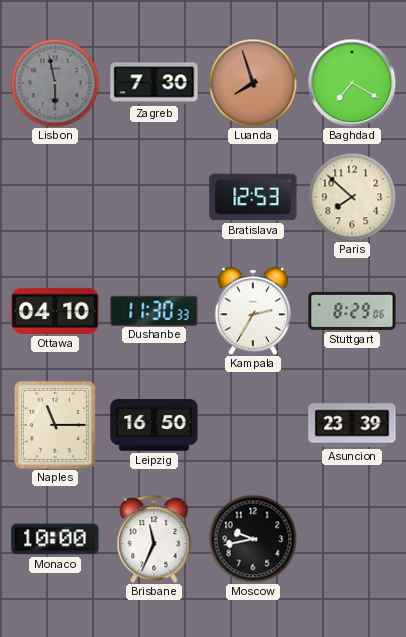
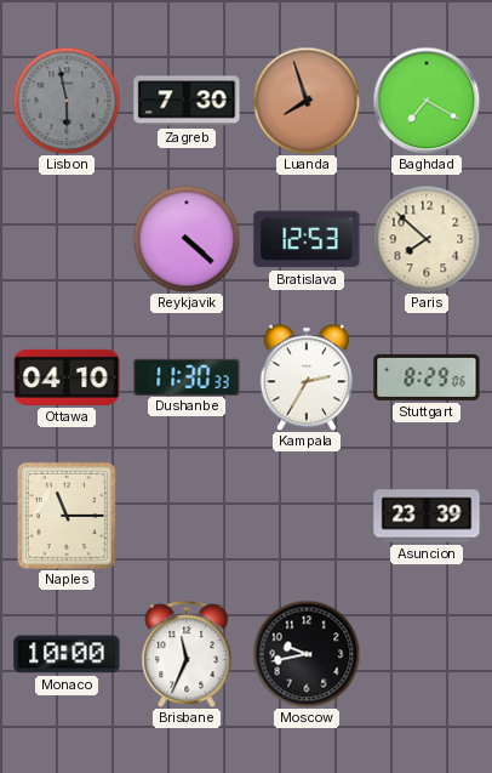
Reykjavik: none -> 4:22 (187, 239)
Leipzig: 16:50 -> none (154, 425)
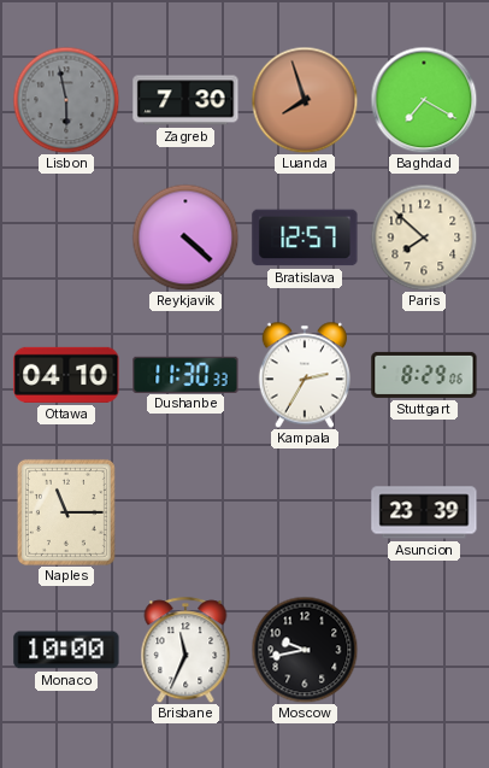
Bratislava: 12:53 -> 12:57 (305, 238)
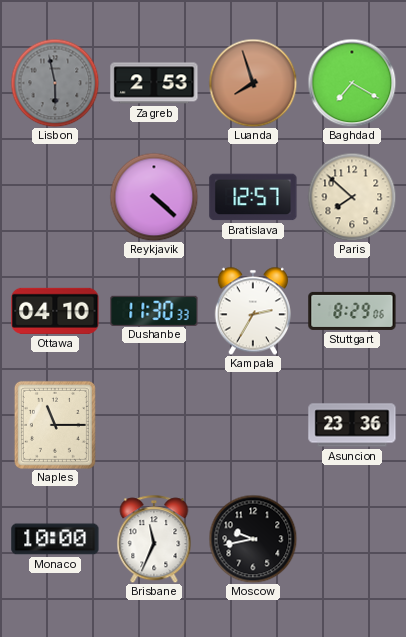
Zagreb: 7:30 -> 2:53 (154, 83)
Asuncion: 23:39 -> 23:36 (352, 425)
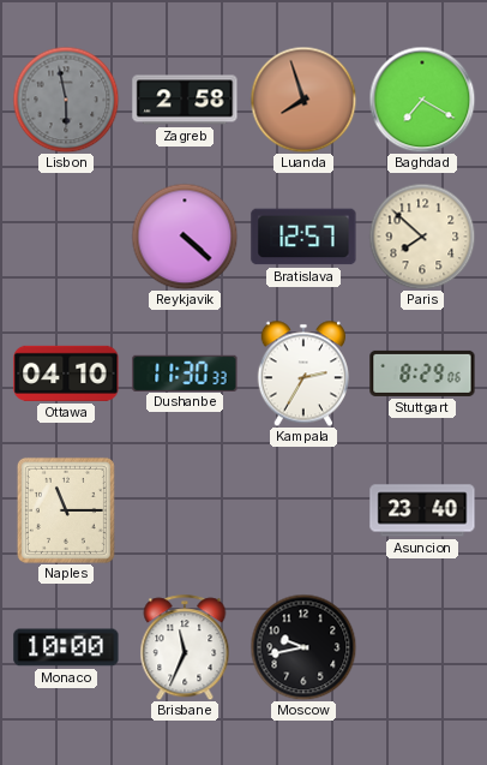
Zagreb: 2:53 -> 2:58 (185, 100)
Asuncion: 23:36 -> 23:40 (422, 510)
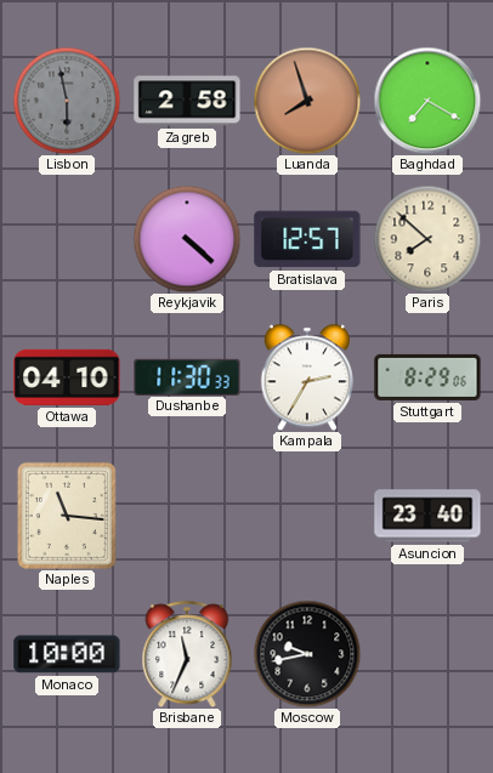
Naples: 11:15 -> 11:16 (67, 516)
